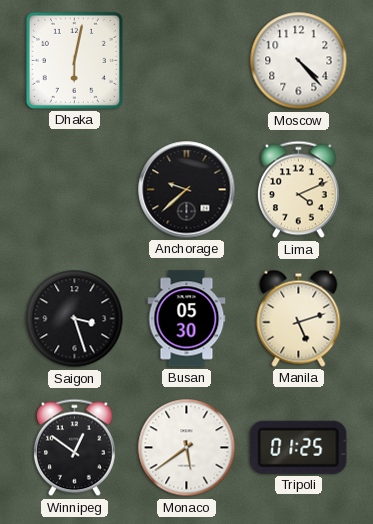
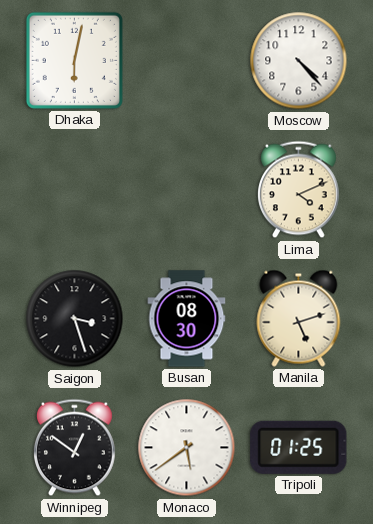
Anchorage: 9:38 -> none (187, 190)
Busan: 05:30 -> 08:30 (187, 319)
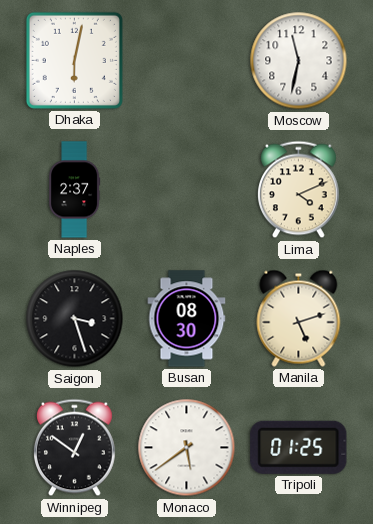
Moscow: 4:23 -> 11:32 (299, 61)
Naples: none -> 2:37 (75, 190)
